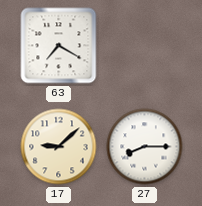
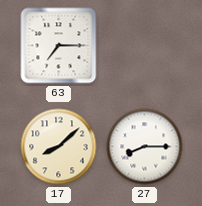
63: 7:20 -> 7:15 (59, 46)
17: 9:08 -> 8:08 (59, 147)
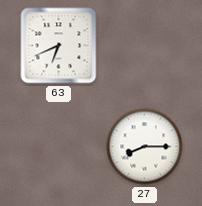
63: 7:15 -> 6:41 (59, 46)
17: 8:08 -> none (59, 147)
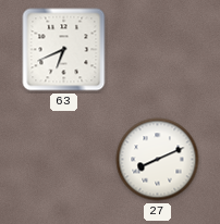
27: 8:15 -> 8:11 (158, 160)
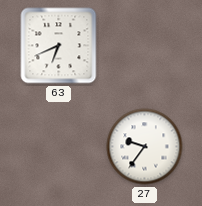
27: 8:11 -> 9:36 (145, 147)
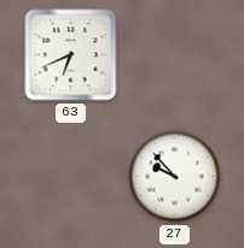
27: 9:36 -> 9:53 (175, 177)
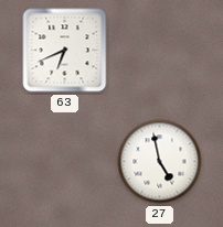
27: 9:53 -> 4:58 (160, 162)
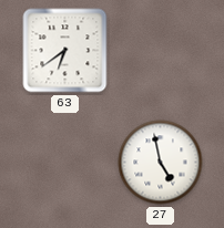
63: 6:41 -> 6:39 (65, 51)
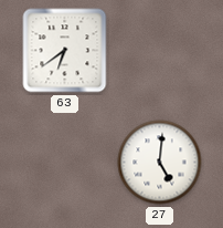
27: 4:58 -> 5:01 (160, 163)
